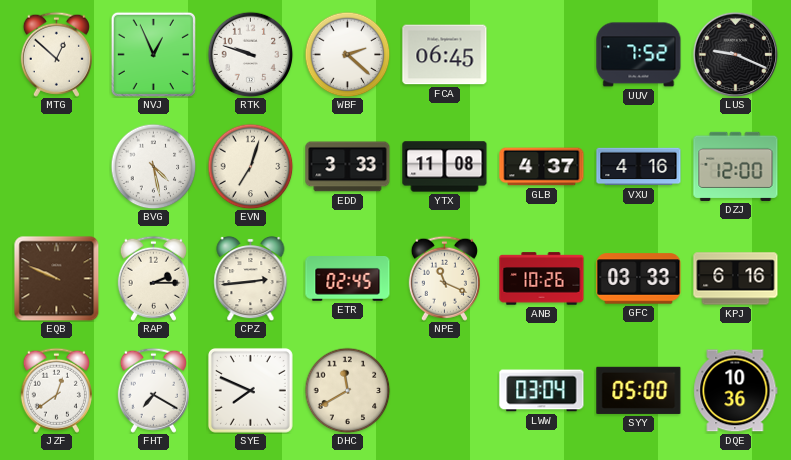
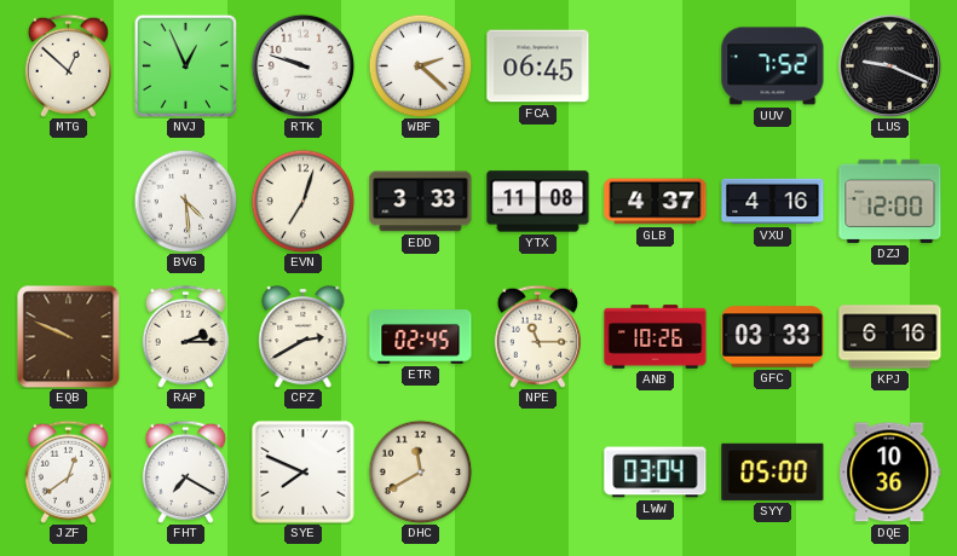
BVG: 4:28 -> 4:29 (185, 201)
CPZ: 2:44 -> 2:40 (304, 336)
NPE: 11:19 -> 11:15 (537, 336)
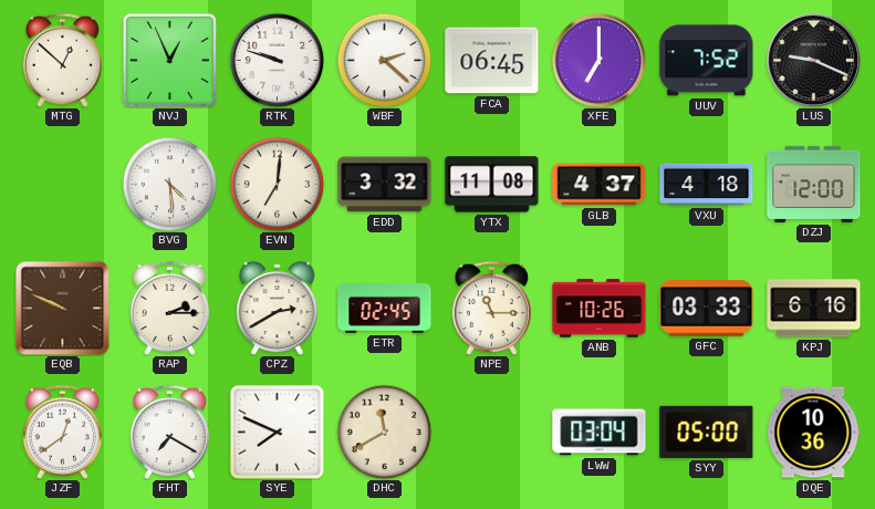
XFE: none -> 7:00 (598, 60)
EVN: 7:03 -> 7:01 (277, 184)
EDD: 3:33 -> 3:32 (385, 185)
VXU: 4:16 -> 4:18 (707, 185)
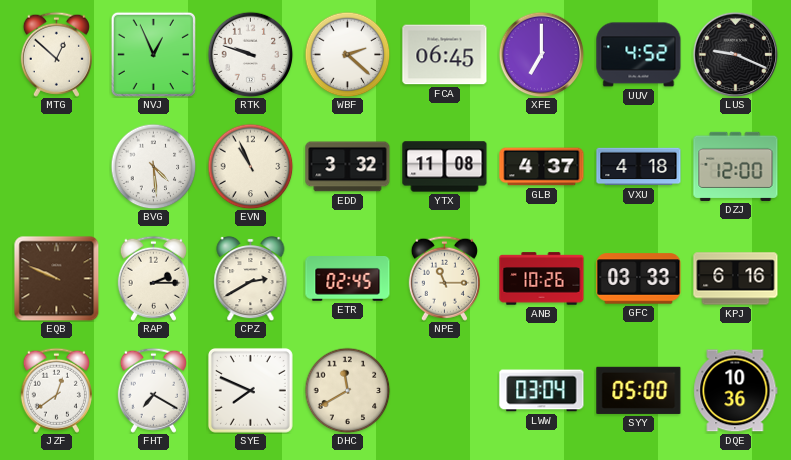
UUV: 7:52 -> 4:52 (639, 55)
EVN: 7:01 -> 10:56 (250, 166)
